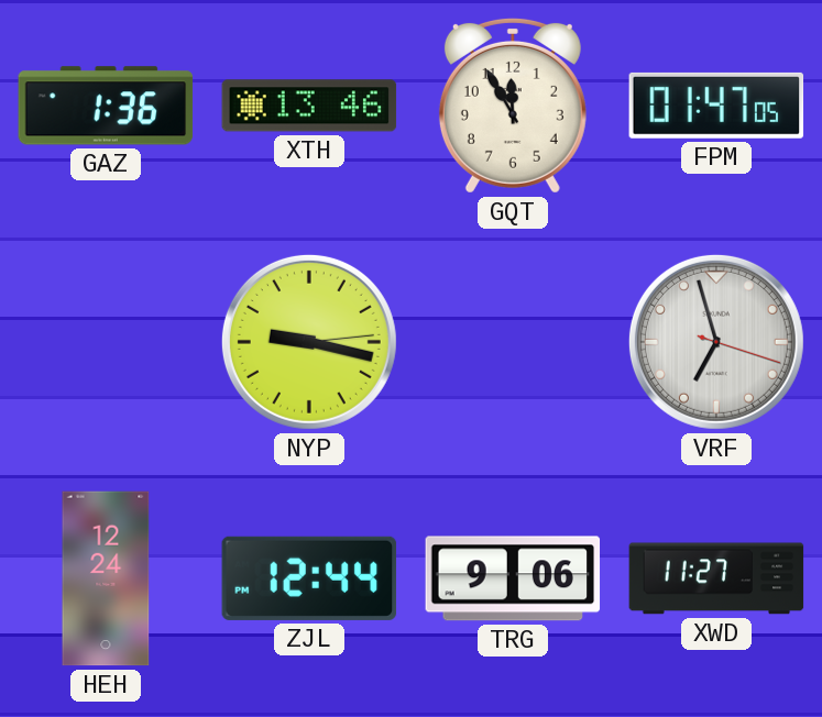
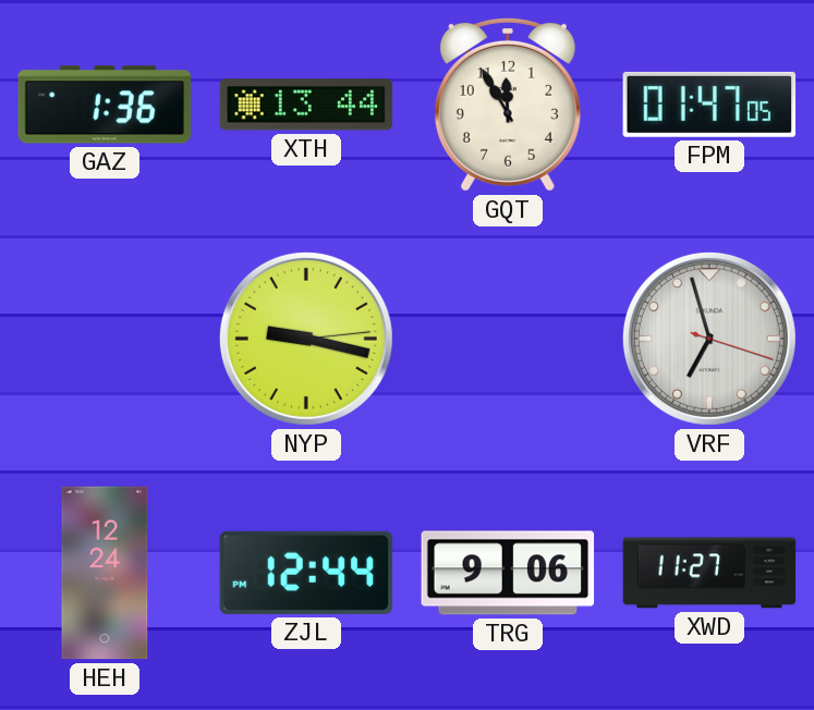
XTH: 13:46 -> 13:44 (306, 105)
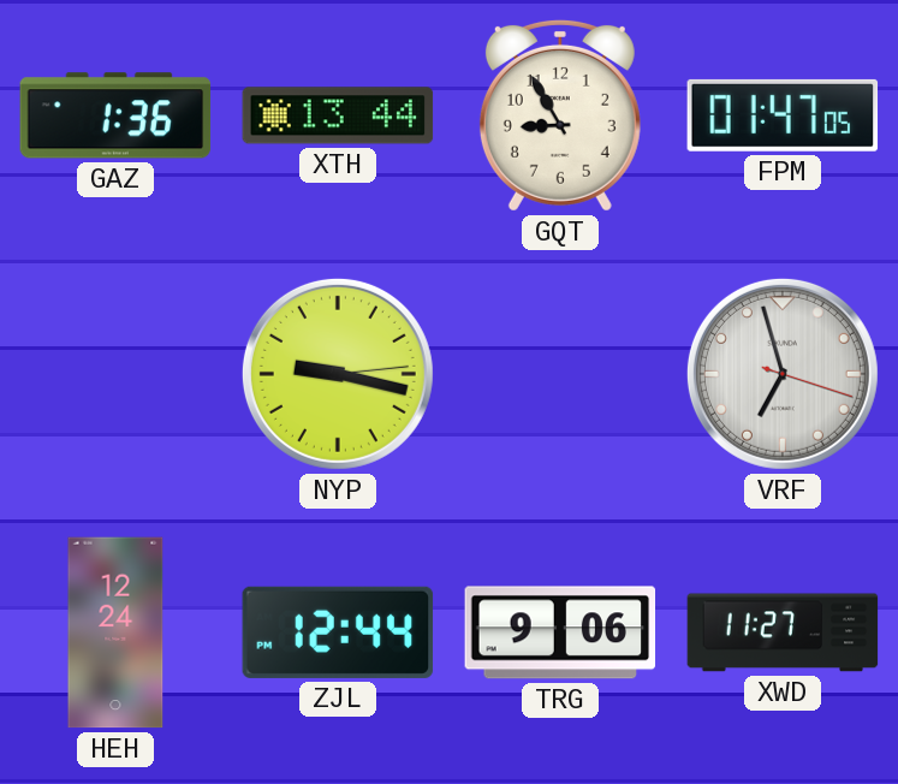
GQT: 11:55 -> 8:55 (560, 115)
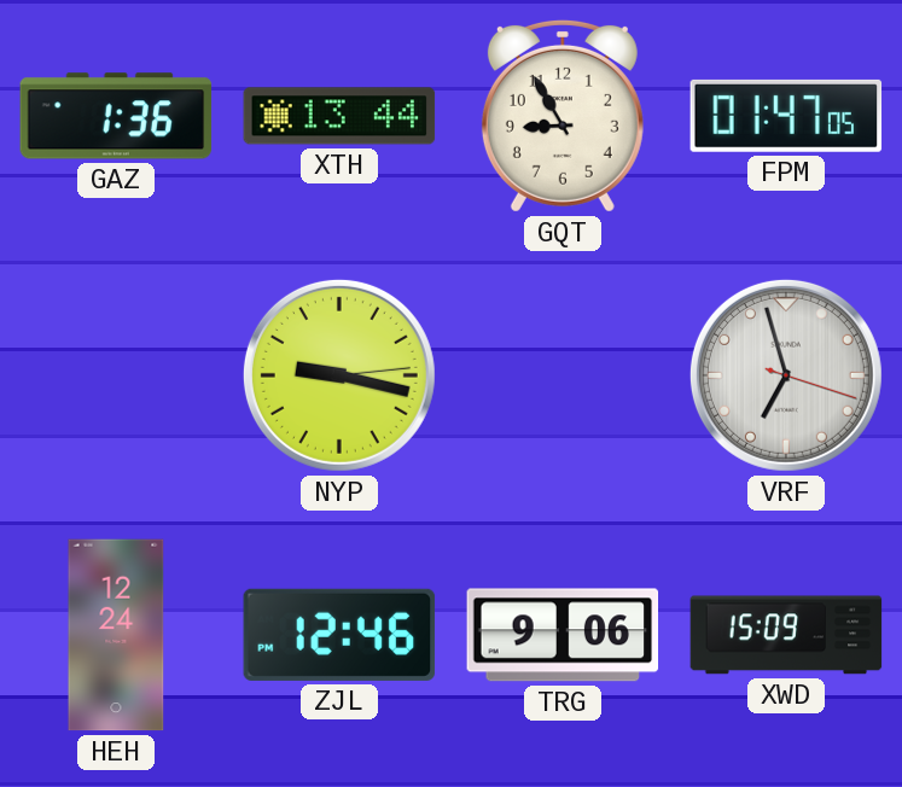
ZJL: 12:44 -> 12:46 (339, 635)
XWD: 11:27 -> 15:09 (786, 635)
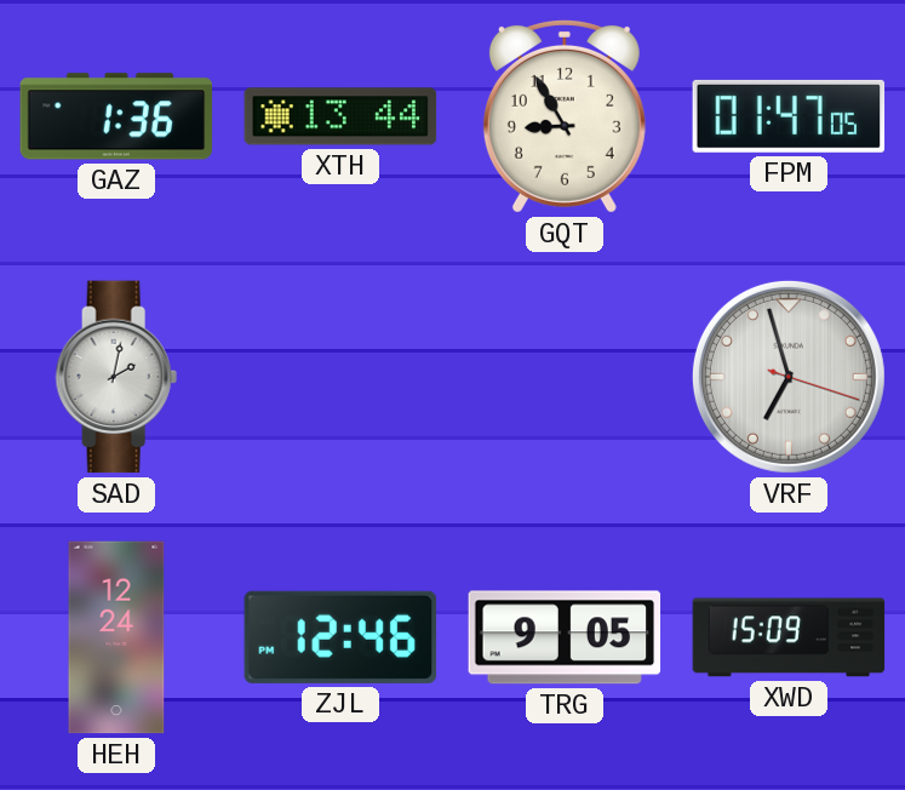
SAD: none -> 2:02 (116, 377)
NYP: 9:17 -> none (339, 375)
TRG: 9:06 -> 9:05 (565, 637)
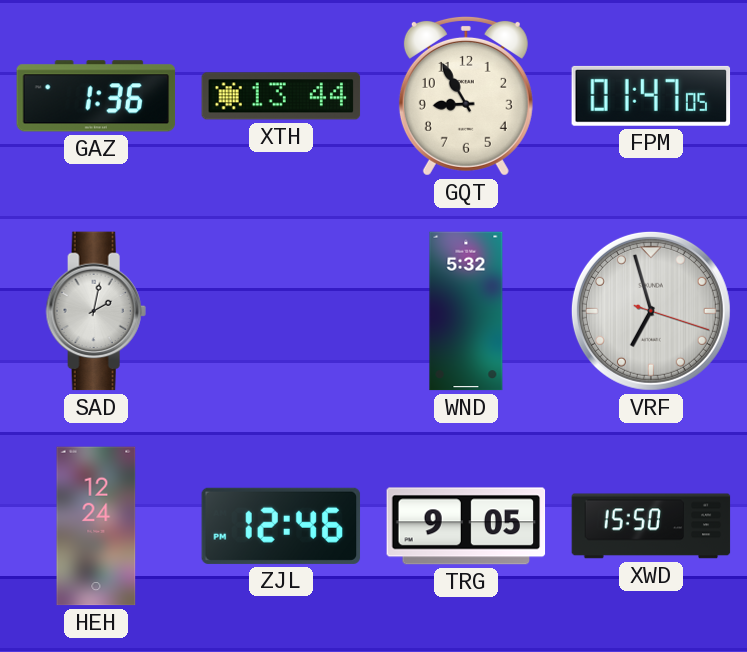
WND: none -> 5:32 (466, 311)
XWD: 15:09 -> 15:50 (651, 526)
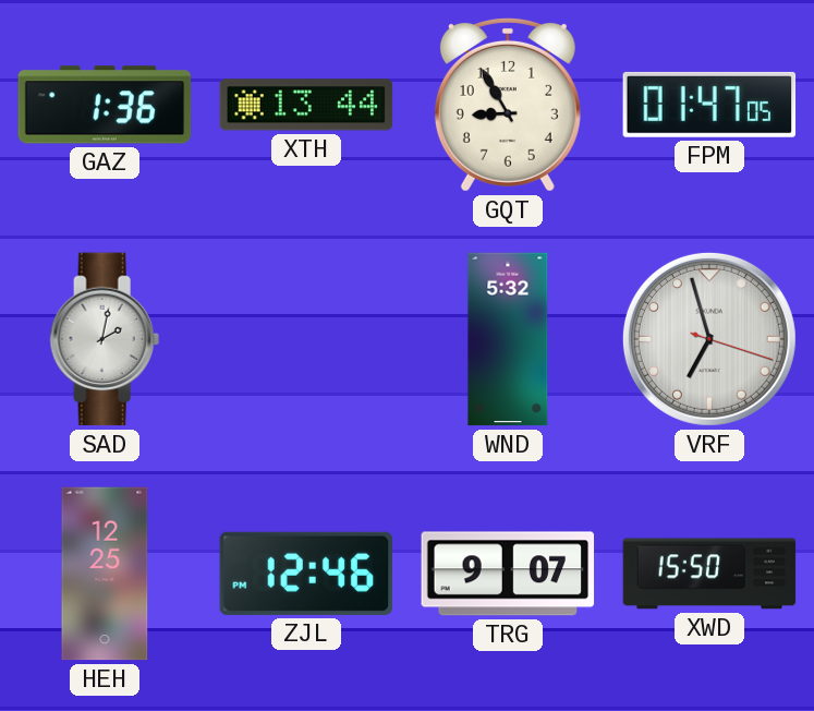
HEH: 12:24 -> 12:25 (105, 574)
TRG: 9:05 -> 9:07 (508, 574)
